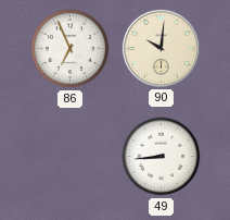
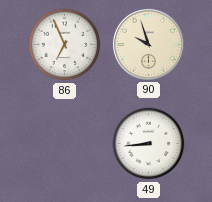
90: 10:01 -> 9:57 (148, 44)
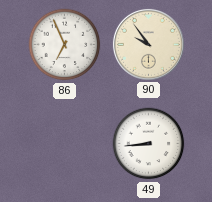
90: 9:57 -> 9:54 (148, 44)
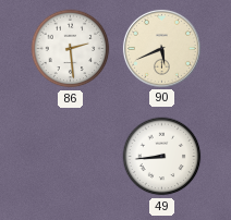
86: 6:56 -> 2:29 (71, 49)
90: 9:54 -> 5:41 (161, 48)
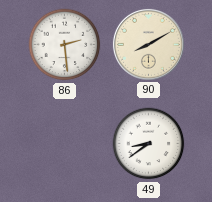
90: 5:41 -> 8:10 (148, 44)
49: 8:44 -> 8:39 (149, 144)
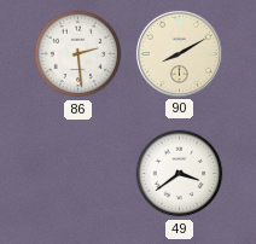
49: 8:39 -> 3:39 (180, 174)
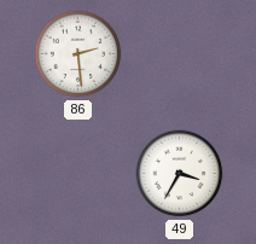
90: 8:10 -> none (179, 53)
49: 3:39 -> 3:35 (180, 174)
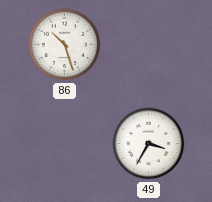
86: 2:29 -> 10:27 (65, 45)
